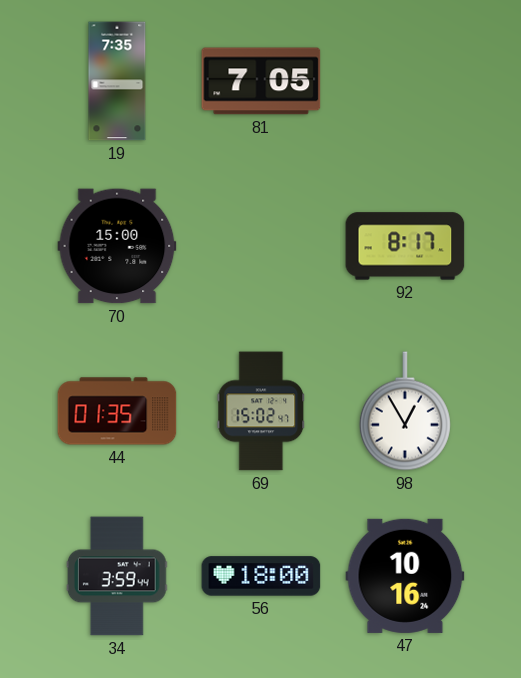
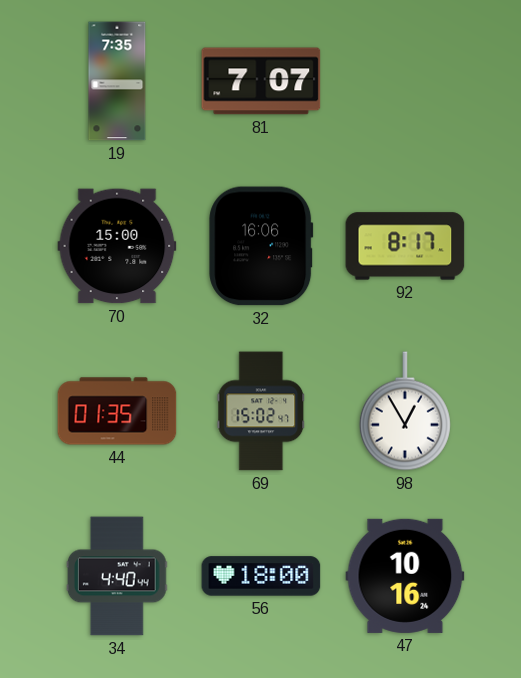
81: 7:05 -> 7:07 (261, 81)
32: none -> 16:06 (261, 246)
34: 3:59 -> 4:40 (117, 576)
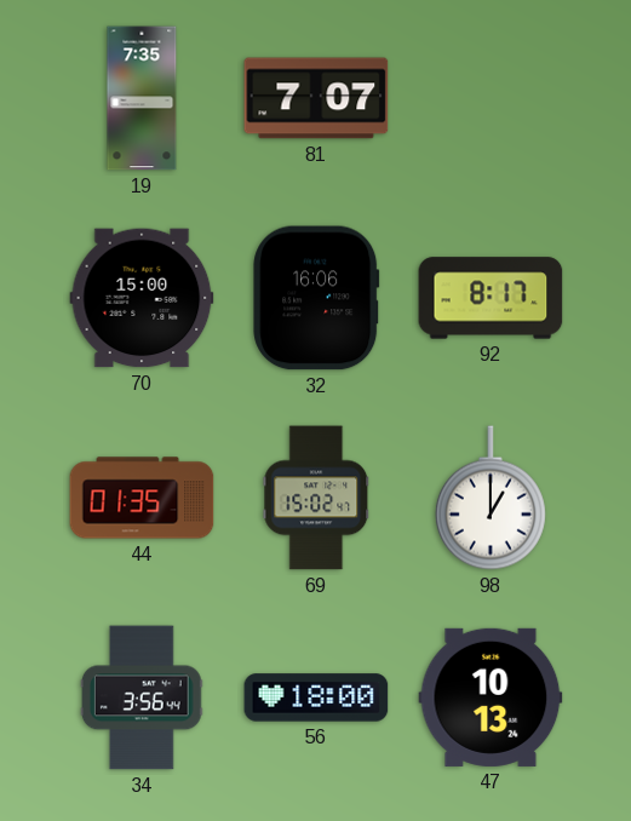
98: 12:55 -> 1:00 (491, 498)
34: 4:40 -> 3:56 (142, 697)
47: 10:16 -> 10:13 (491, 697)
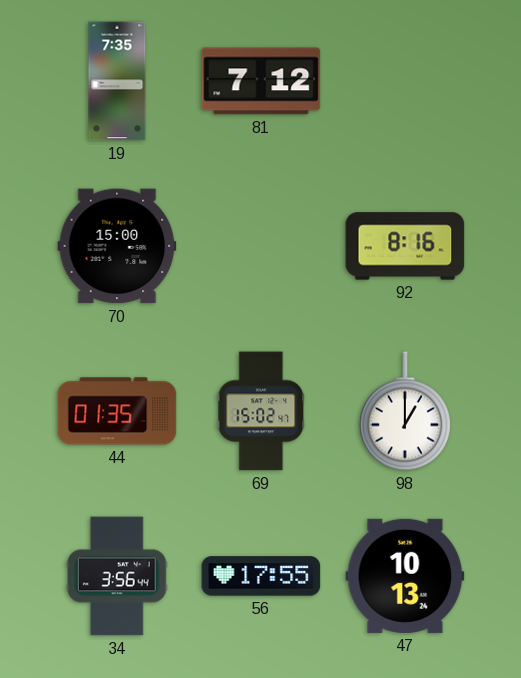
81: 7:07 -> 7:12 (261, 81)
32: 16:06 -> none (316, 298)
92: 8:17 -> 8:16 (405, 246)
56: 18:00 -> 17:55 (261, 576)
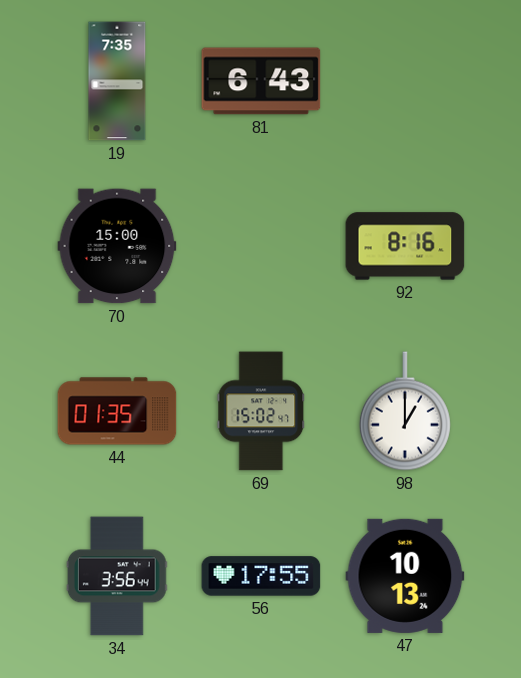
81: 7:12 -> 6:43 (261, 81)
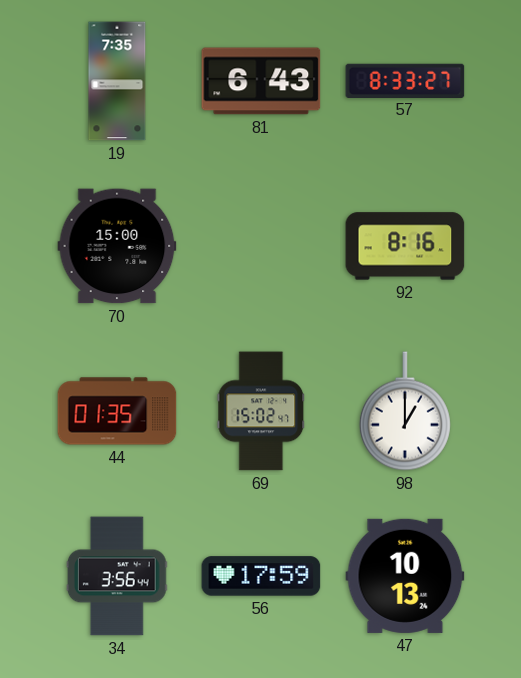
57: none -> 8:33 (405, 80)
56: 17:55 -> 17:59 (261, 576)
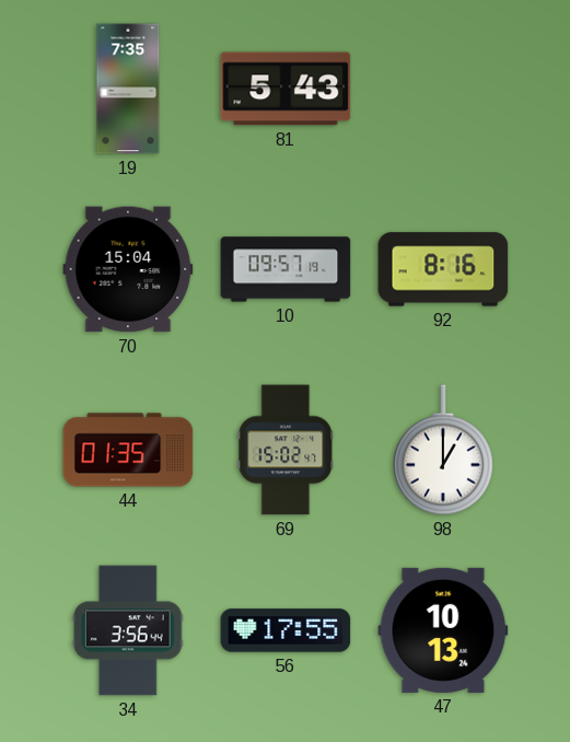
81: 6:43 -> 5:43 (286, 89)
57: 8:33 -> none (405, 80)
70: 15:00 -> 15:04 (128, 269)
10: none -> 09:57 (286, 269)
56: 17:59 -> 17:55 (286, 630)
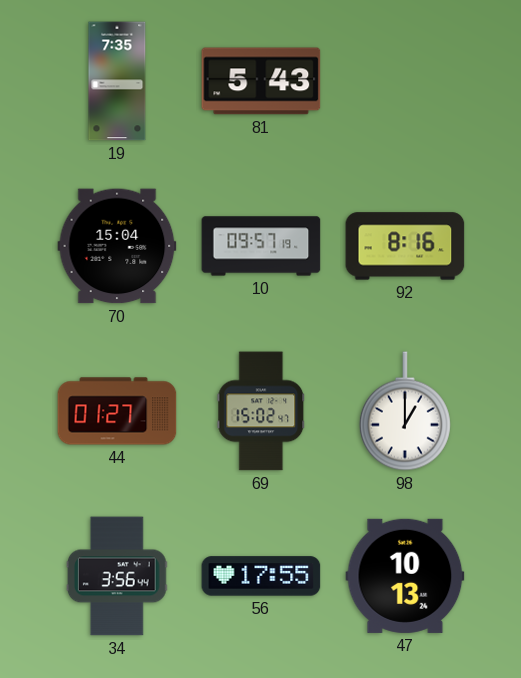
44: 01:35 -> 01:27 (117, 411)
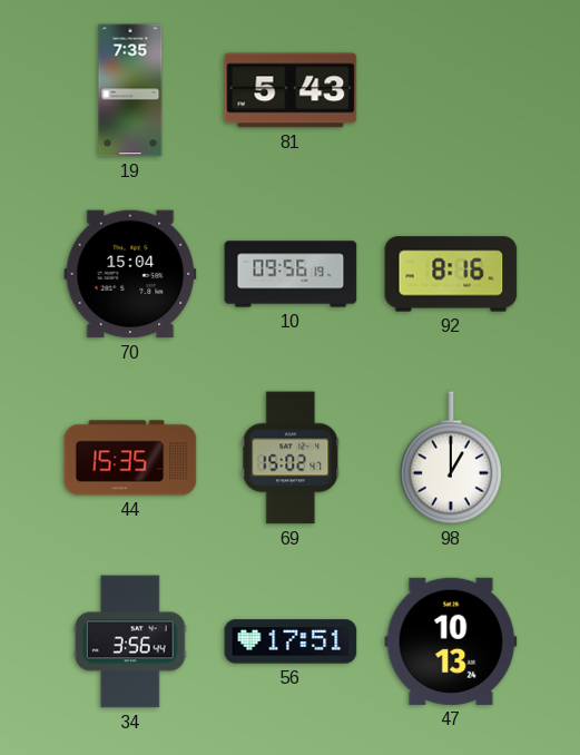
10: 09:57 -> 09:56 (291, 274)
44: 01:27 -> 15:35 (130, 458)
56: 17:55 -> 17:51 (291, 641)
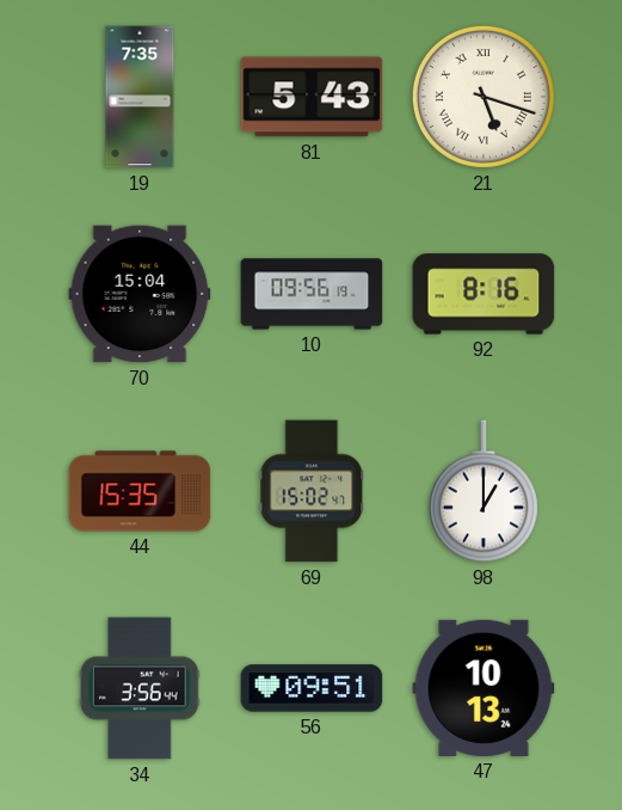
21: none -> 5:18 (484, 97)
56: 17:51 -> 09:51 (312, 688)
